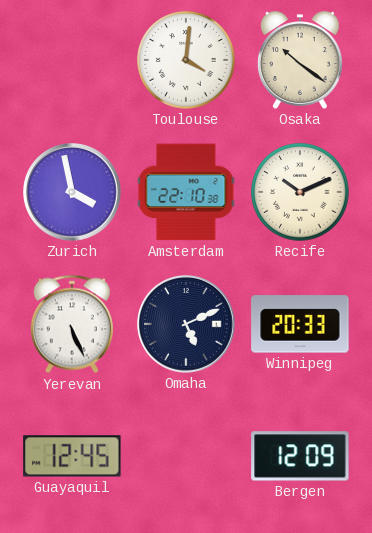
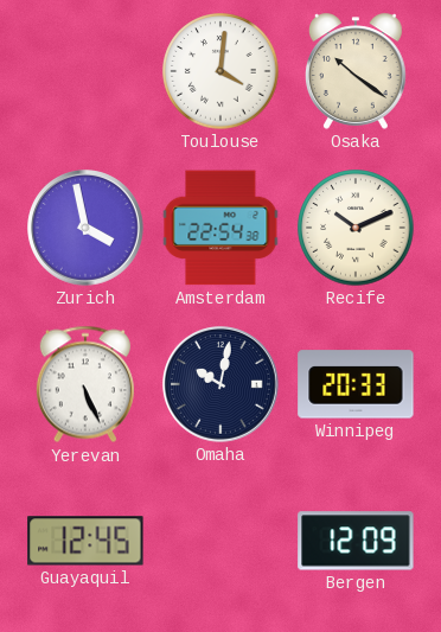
Amsterdam: 22:10 -> 22:54 (220, 228)
Omaha: 5:11 -> 10:02 (222, 385)
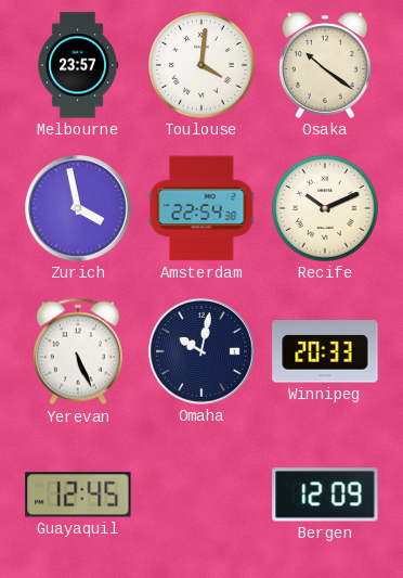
Melbourne: none -> 23:57 (78, 65)
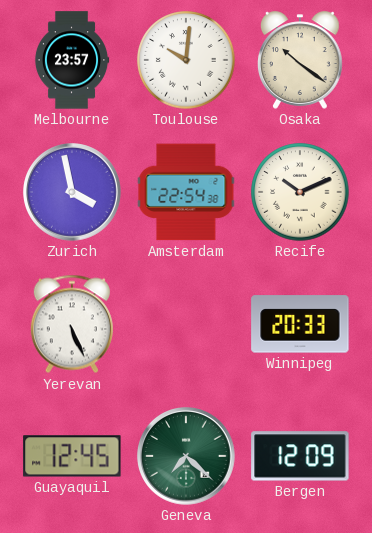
Toulouse: 4:01 -> 10:01 (186, 60)
Omaha: 10:02 -> none (203, 352)
Geneva: none -> 7:22 (187, 457)
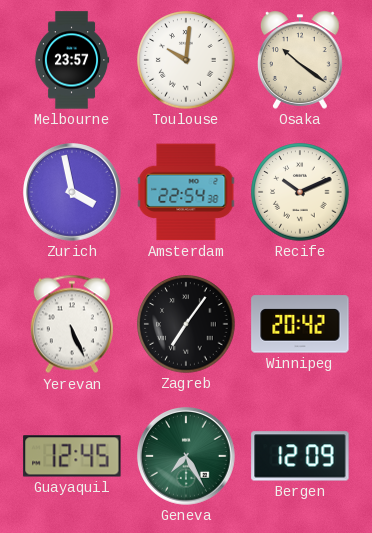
Zagreb: none -> 7:06 (186, 324)
Winnipeg: 20:33 -> 20:42 (300, 324)
Geneva: 7:22 -> 7:25 (187, 457)
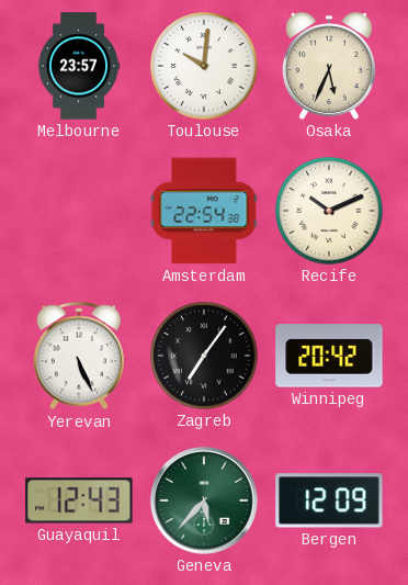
Osaka: 10:21 -> 5:34 (330, 66)
Zurich: 3:58 -> none (73, 193)
Guayaquil: 12:45 -> 12:43 (79, 500)
Geneva: 7:25 -> 5:37 (205, 502)
